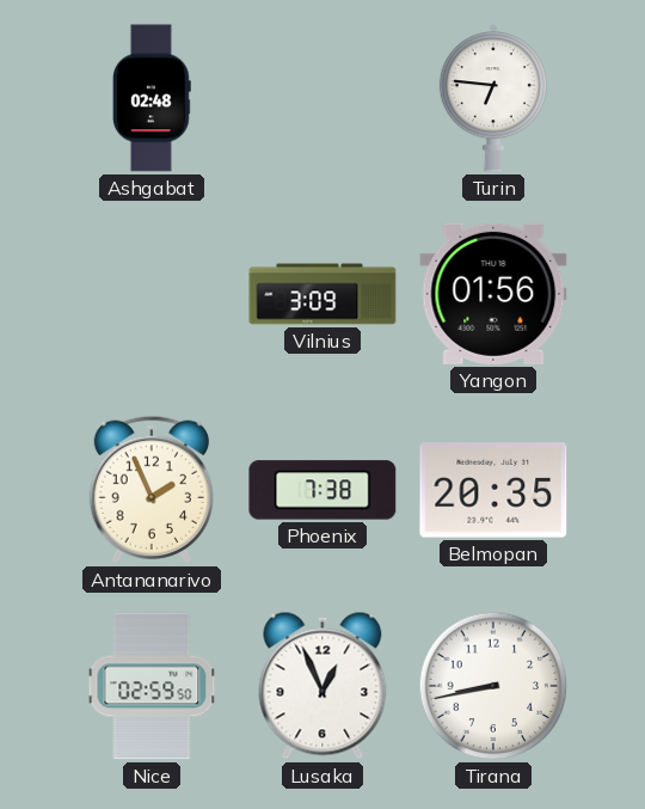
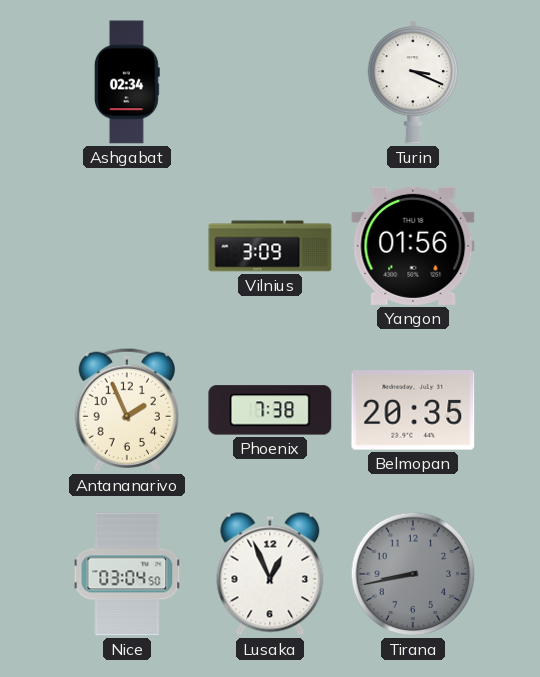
Ashgabat: 02:48 -> 02:34 (127, 82)
Turin: 6:46 -> 3:19 (413, 82)
Nice: 02:59 -> 03:04 (127, 574)
Tirana dial: white -> grey (413, 574)
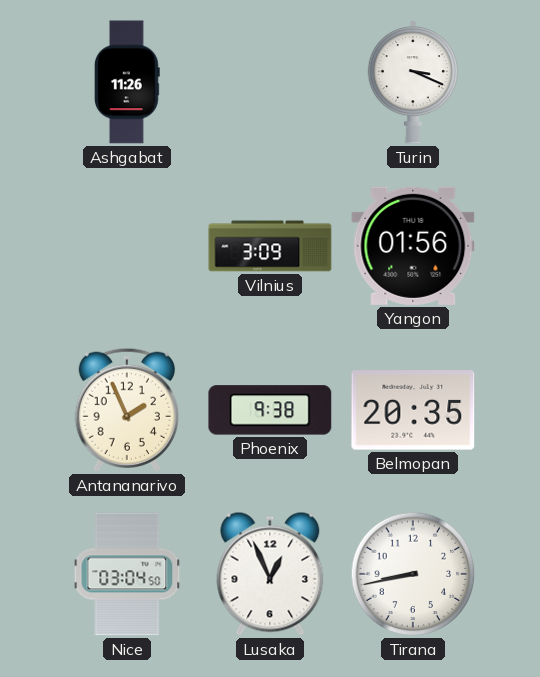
Ashgabat: 02:34 -> 11:26 (127, 82)
Phoenix: 7:38 -> 9:38 (270, 410)
Tirana dial: grey -> white (413, 574)
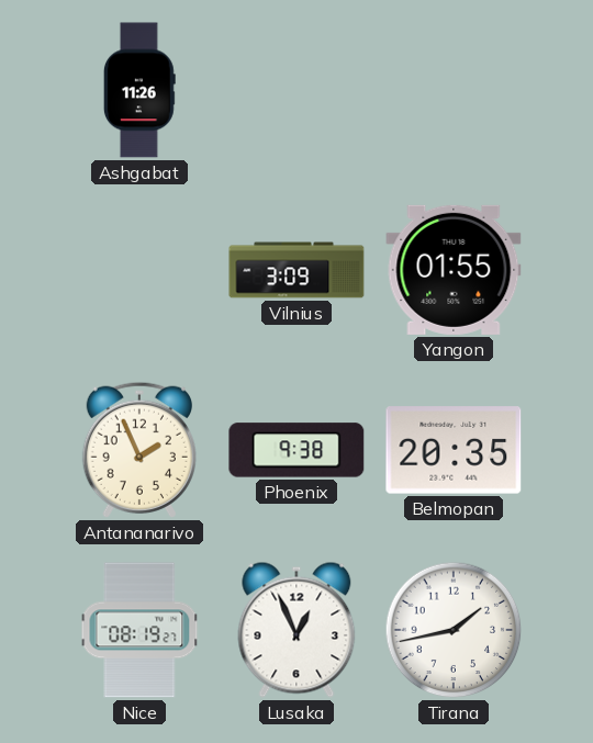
Turin: 3:19 -> none (413, 82)
Yangon: 01:56 -> 01:55 (454, 270)
Nice: 03:04 -> 08:19 (139, 630)
Tirana: 8:43 -> 1:43 (454, 630)
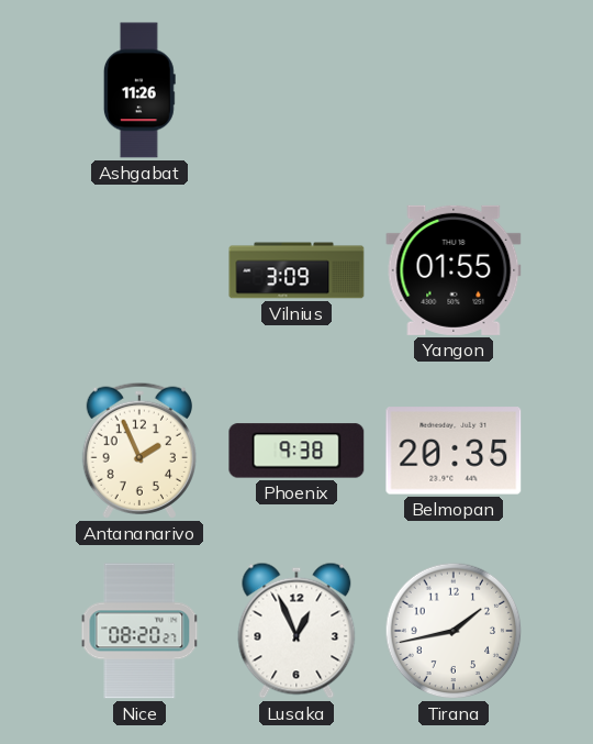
Nice: 08:19 -> 08:20 (139, 631)
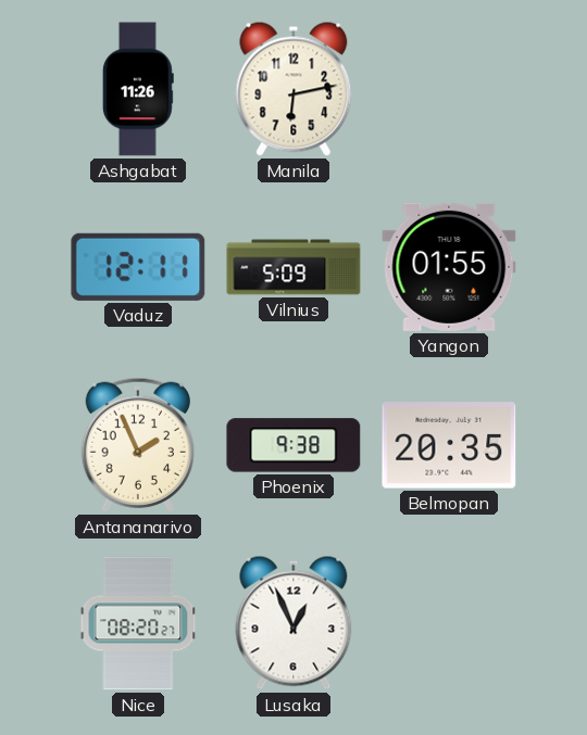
Manila: none -> 6:13 (293, 89)
Vaduz: none -> 12:11 (138, 267)
Vilnius: 3:09 -> 5:09 (293, 267)
Tirana: 1:43 -> none (454, 631)
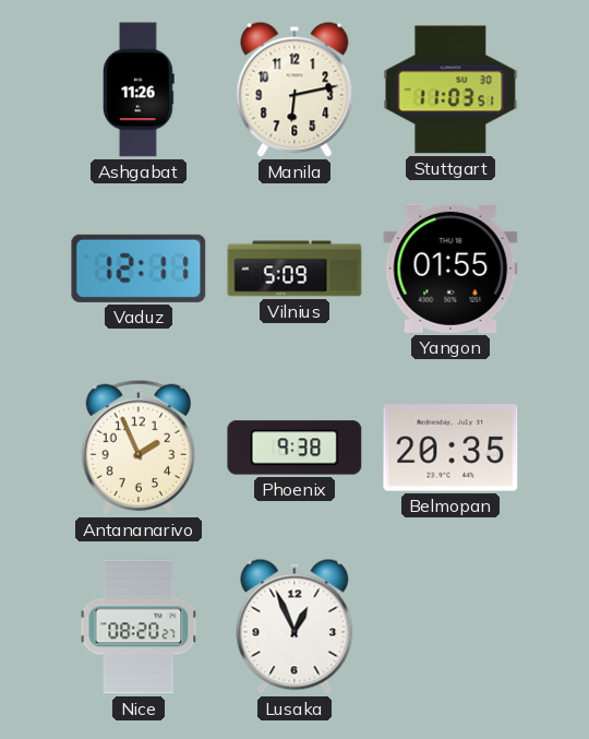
Stuttgart: none -> 11:03 (450, 90)
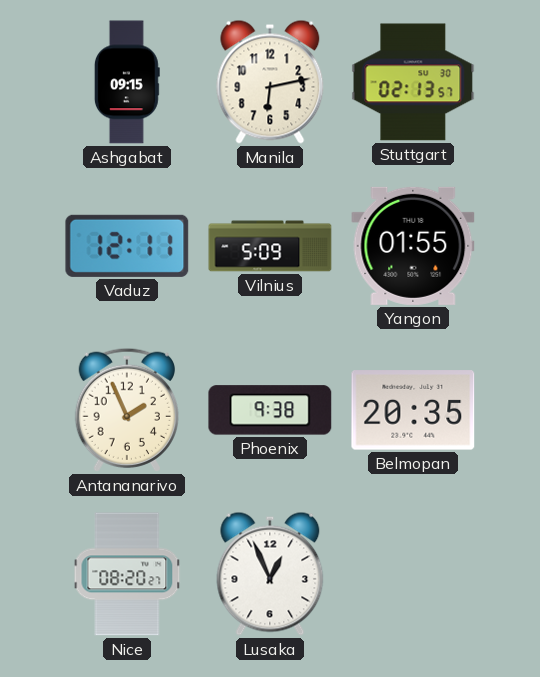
Ashgabat: 11:26 -> 09:15 (127, 82)
Stuttgart: 11:03 -> 02:13 (413, 82)
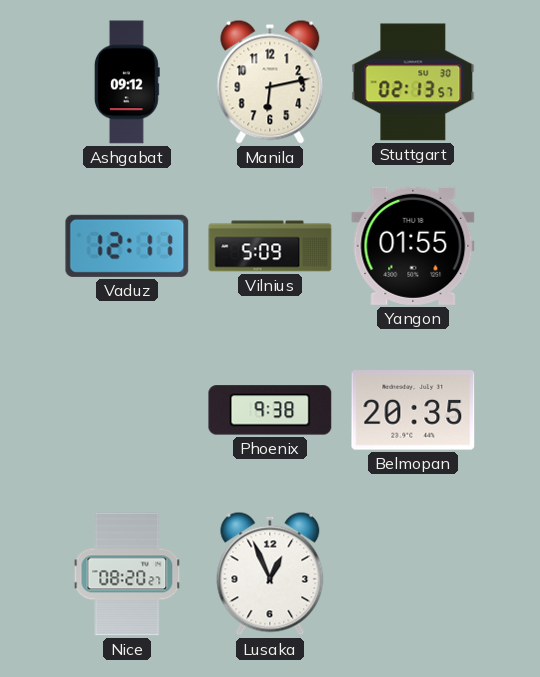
Ashgabat: 09:15 -> 09:12 (127, 82)
Antananarivo: 1:56 -> none (127, 410)
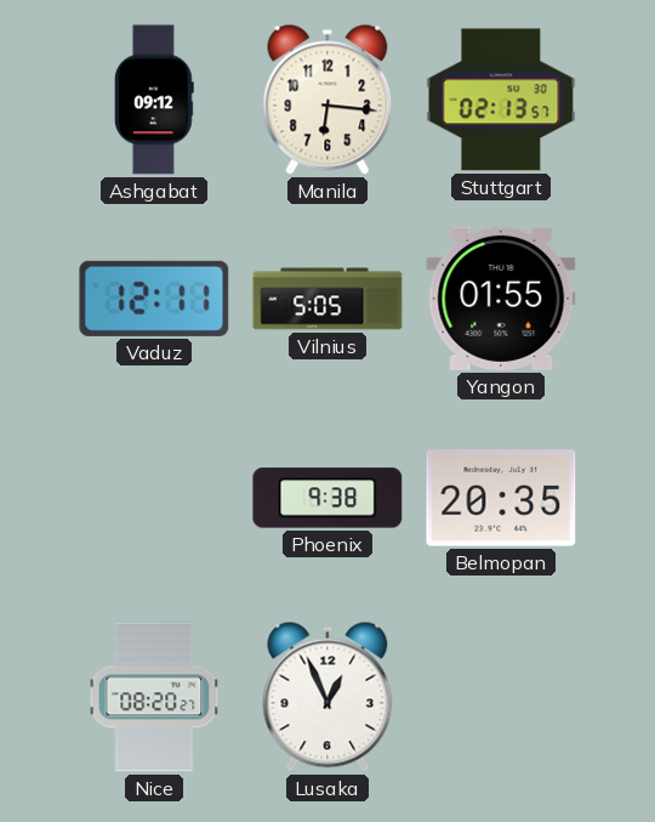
Manila: 6:13 -> 6:16 (327, 100)
Vilnius: 5:09 -> 5:05 (327, 299)
